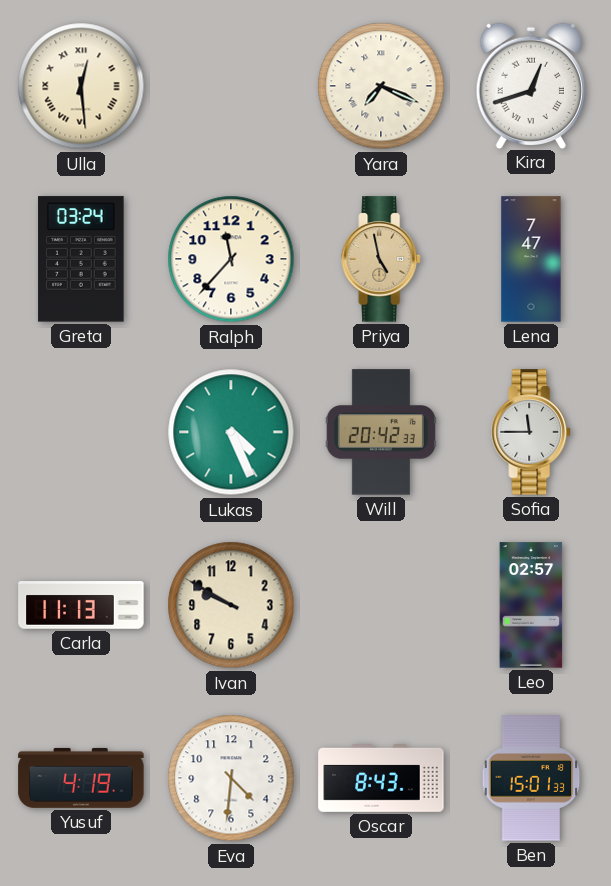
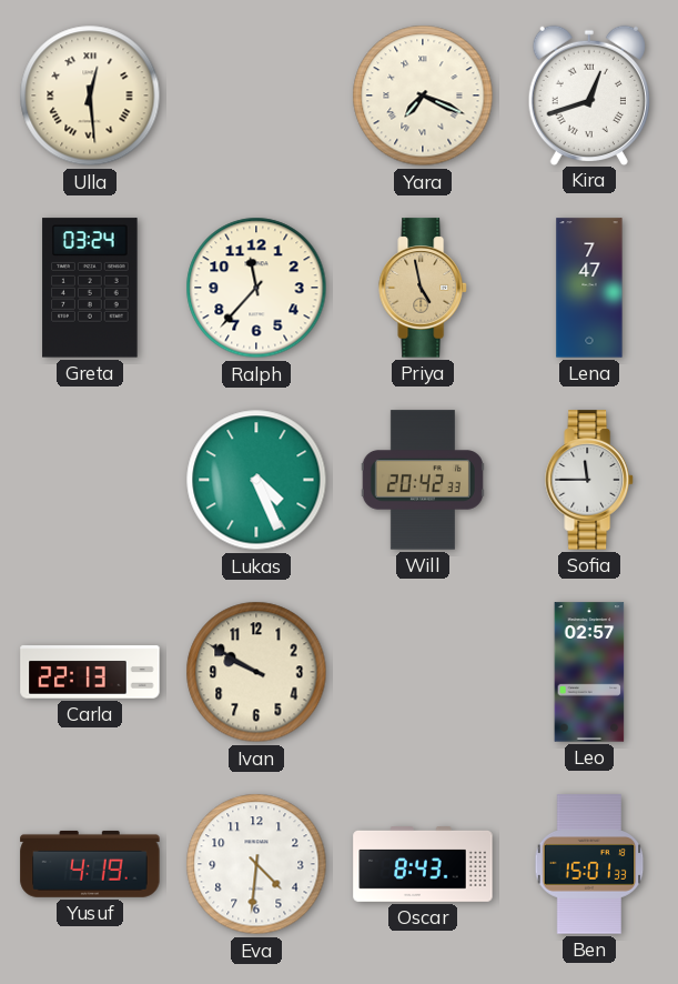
Carla: 11:13 -> 22:13 (90, 672)
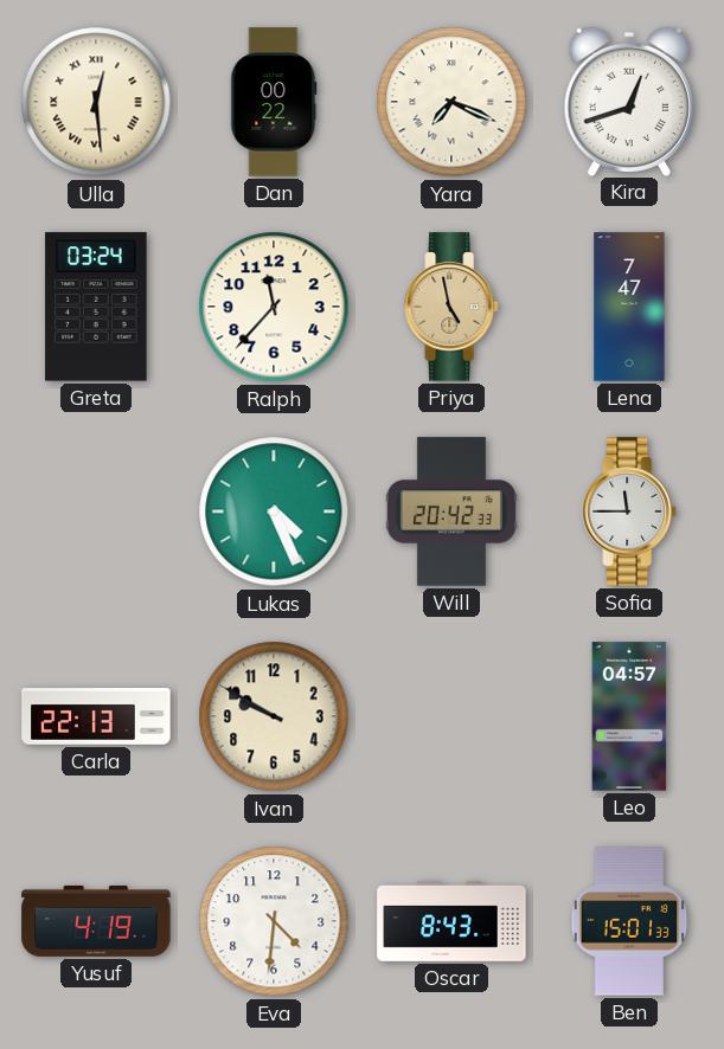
Dan: none -> 00:22 (274, 102)
Leo: 02:57 -> 04:57 (629, 716)
